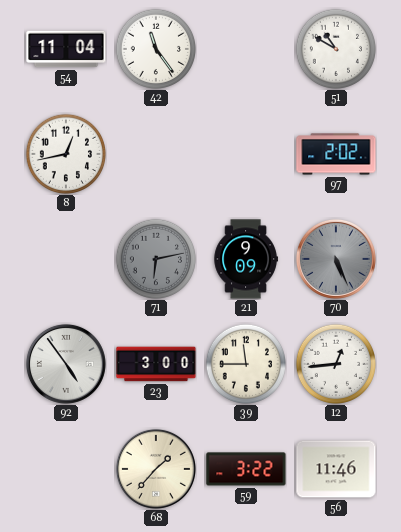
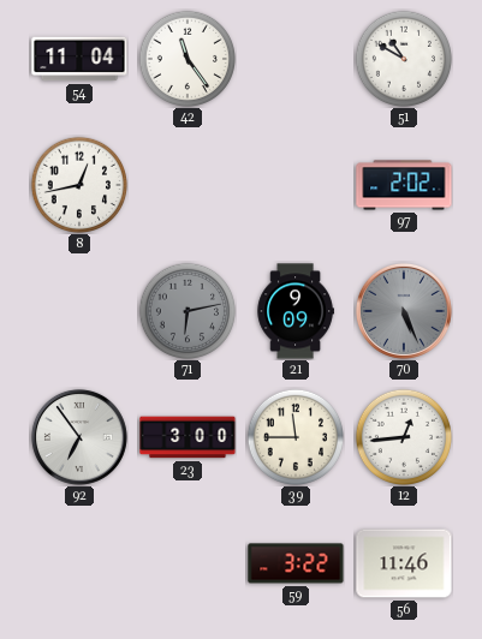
92: 4:54 -> 6:54 (79, 437)
68: 1:37 -> none (156, 469)
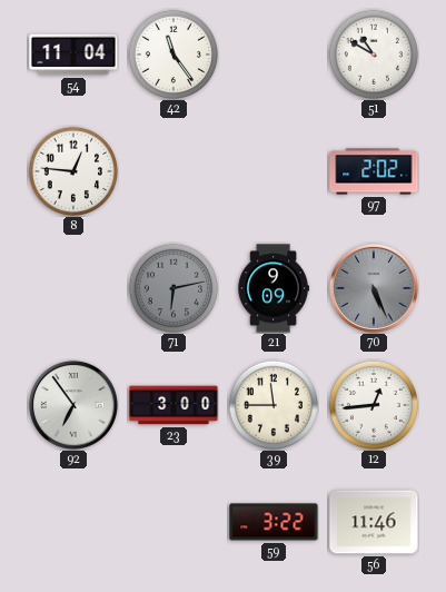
8: 12:43 -> 12:46 (72, 170)
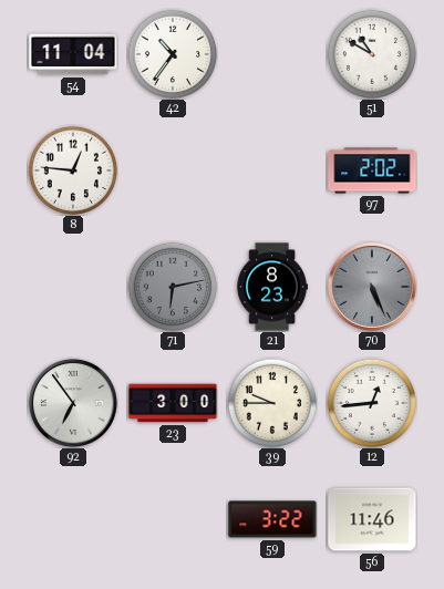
42: 11:24 -> 10:36 (172, 53)
21: 9:09 -> 8:23 (272, 287)
39: 11:45 -> 9:45 (271, 402)
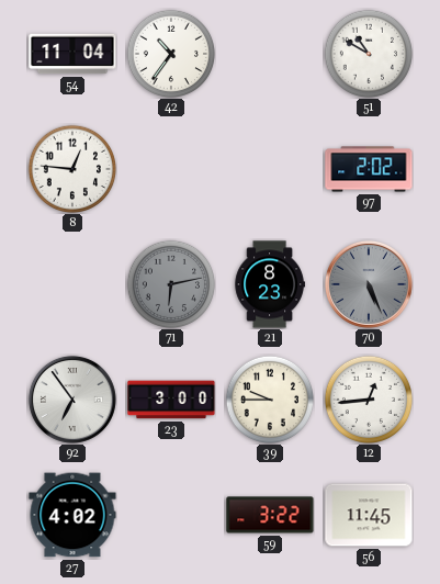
27: none -> 4:02 (72, 515)
56: 11:46 -> 11:45 (369, 515)
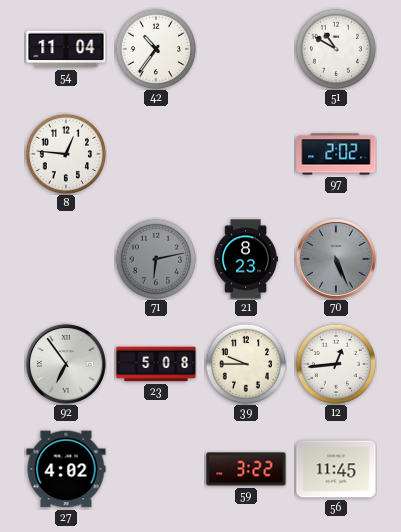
23: 3:00 -> 5:08 (156, 364)
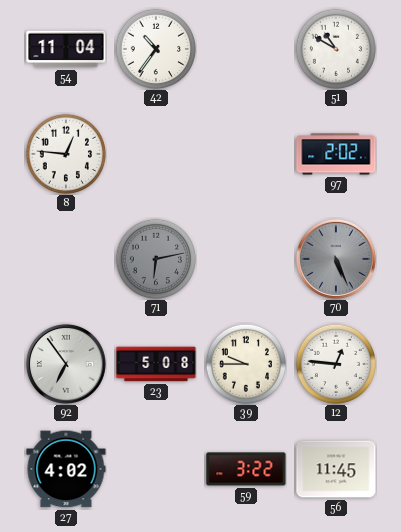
21: 8:23 -> none (246, 259)
12: 12:44 -> 12:46 (335, 363)
